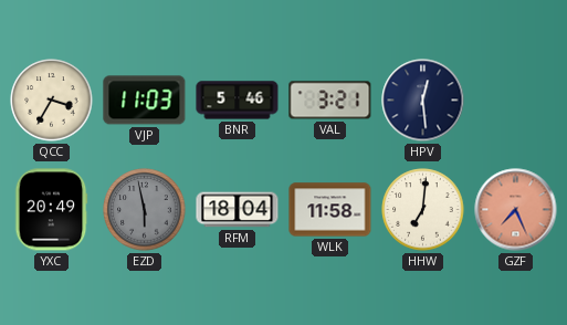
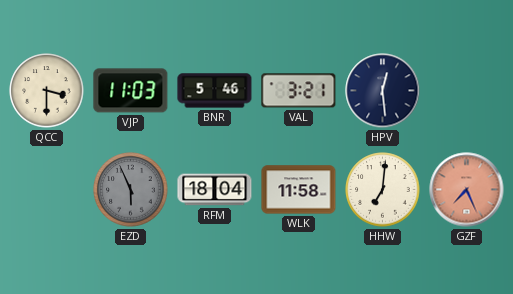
QCC: 3:35 -> 3:30 (47, 91)
YXC: 20:49 -> none (51, 210)
EZD: 5:58 -> 5:56 (131, 190)
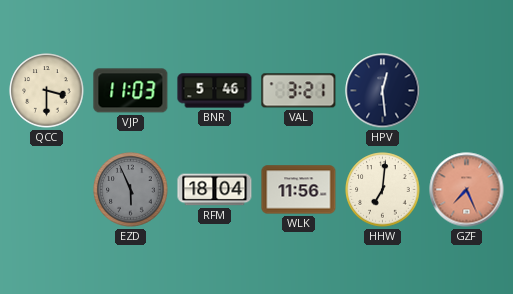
WLK: 11:58 -> 11:56 (299, 190)
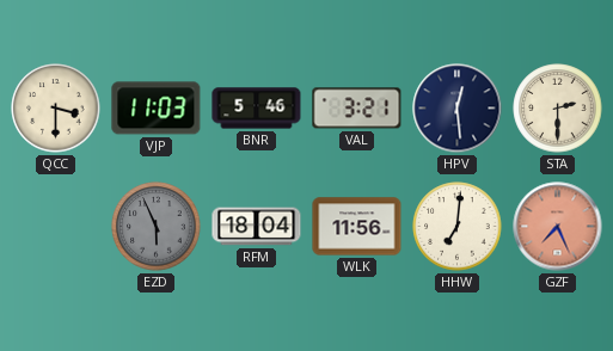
STA: none -> 2:30 (558, 109)
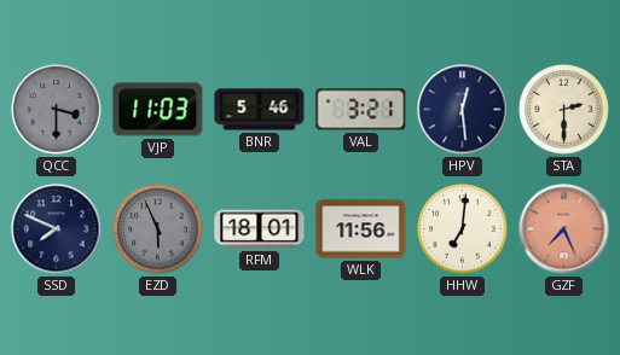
QCC dial: cream -> grey (57, 110)
SSD: none -> 7:49 (57, 229)
RFM: 18:04 -> 18:01 (260, 229)
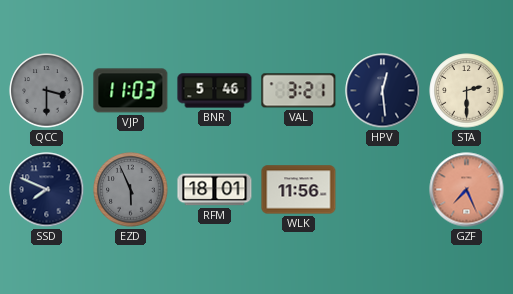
HHW: 7:01 -> none (463, 229)
